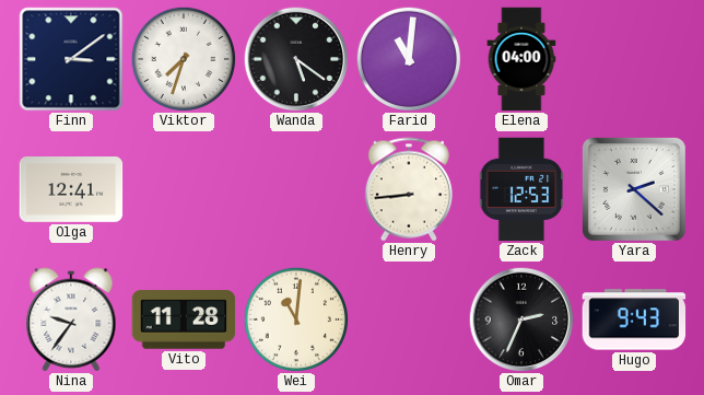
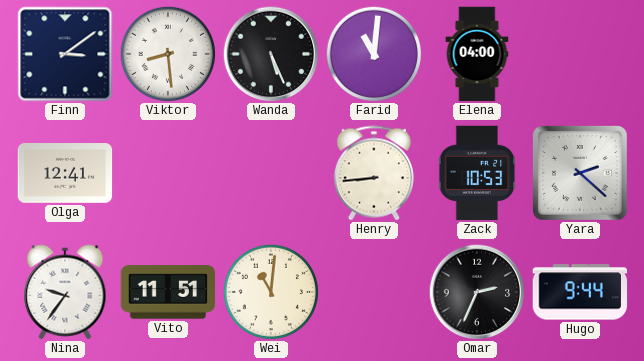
Viktor: 7:33 -> 8:29 (167, 53)
Wanda: 5:21 -> 5:26 (271, 54)
Zack: 12:53 -> 10:53 (477, 173)
Vito: 11:28 -> 11:51 (168, 292)
Hugo: 9:43 -> 9:44 (580, 292)
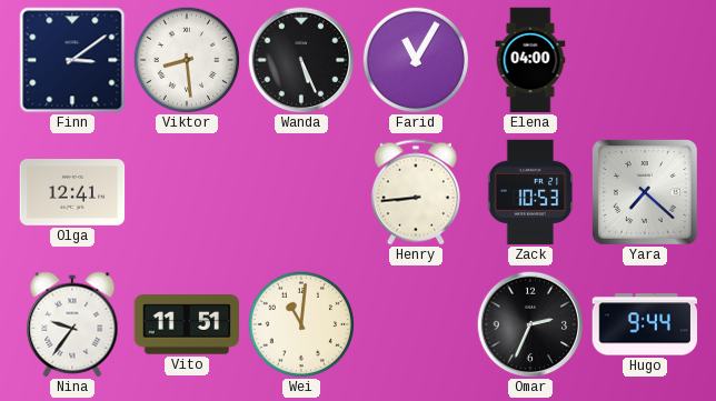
Farid: 11:01 -> 11:05 (415, 59)
Yara: 2:22 -> 7:22 (645, 192)
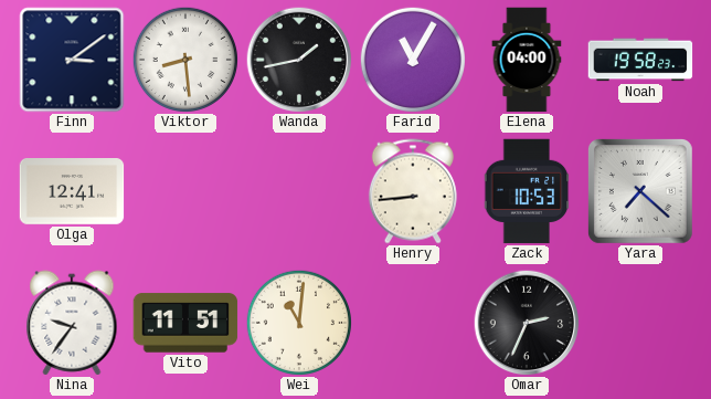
Wanda: 5:26 -> 1:43 (299, 60)
Noah: none -> 19:58 (640, 60)
Hugo: 9:44 -> none (645, 324)
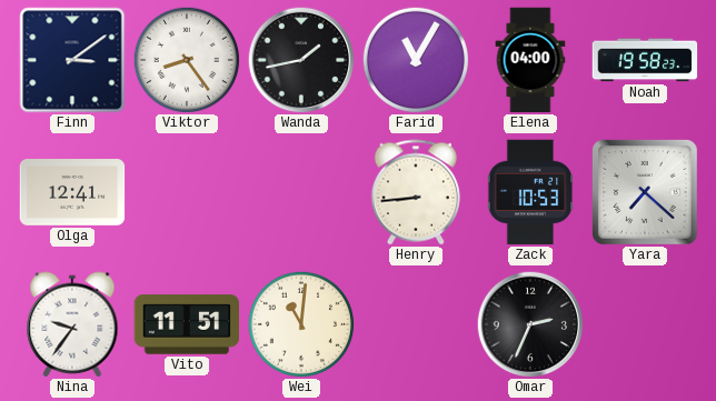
Viktor: 8:29 -> 8:24 (186, 59)
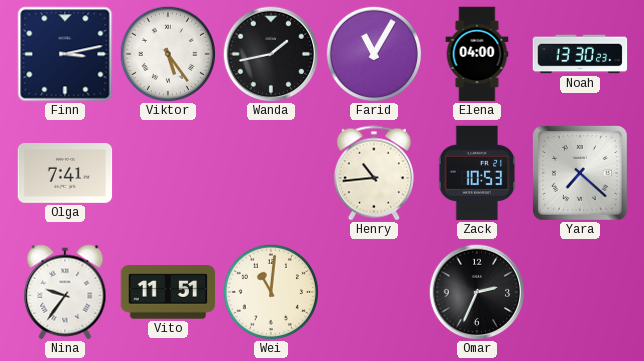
Finn: 3:09 -> 3:13 (65, 54)
Viktor: 8:24 -> 5:24 (167, 53)
Noah: 19:58 -> 13:30 (580, 54)
Olga: 12:41 -> 7:41 (65, 174)
Henry: 8:44 -> 10:44 (374, 173)
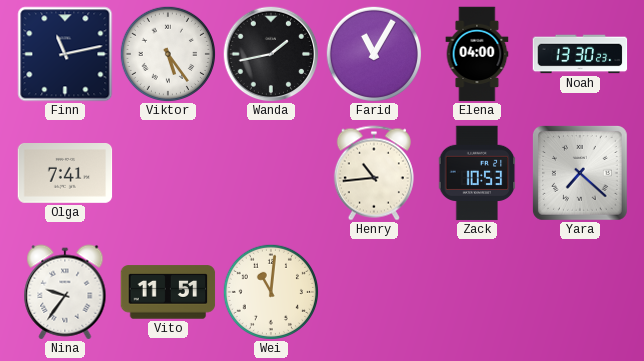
Finn: 3:13 -> 11:13 (65, 54)
Omar: 2:34 -> none (477, 292)
